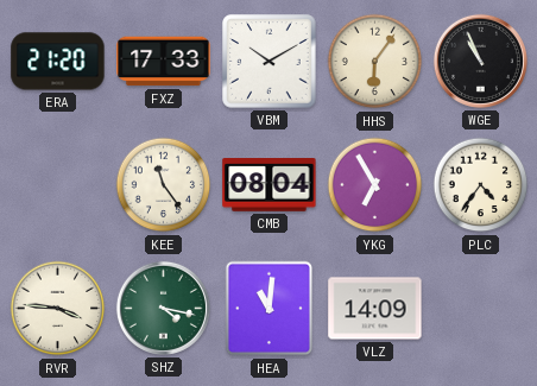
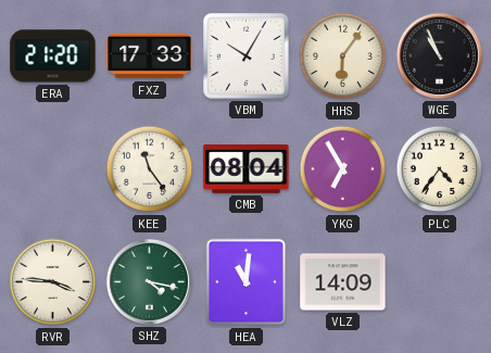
VBM: 10:10 -> 10:05 (247, 56)
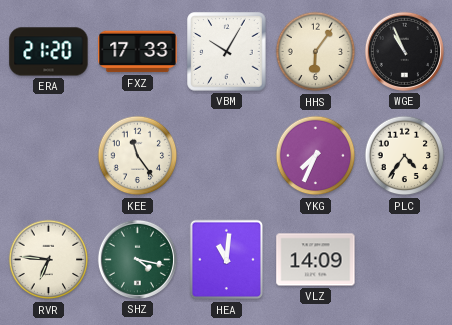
CMB: 08:04 -> none (247, 169)
YKG: 6:55 -> 7:34 (316, 156)
RVR: 3:46 -> 6:46 (49, 260)
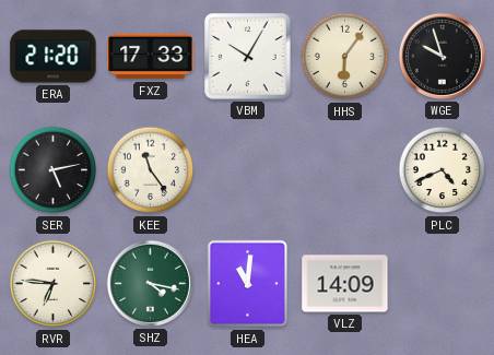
WGE: 10:56 -> 9:57 (442, 56)
SER: none -> 5:13 (54, 170)
YKG: 7:34 -> none (316, 156)
PLC: 4:36 -> 4:41 (443, 170)
